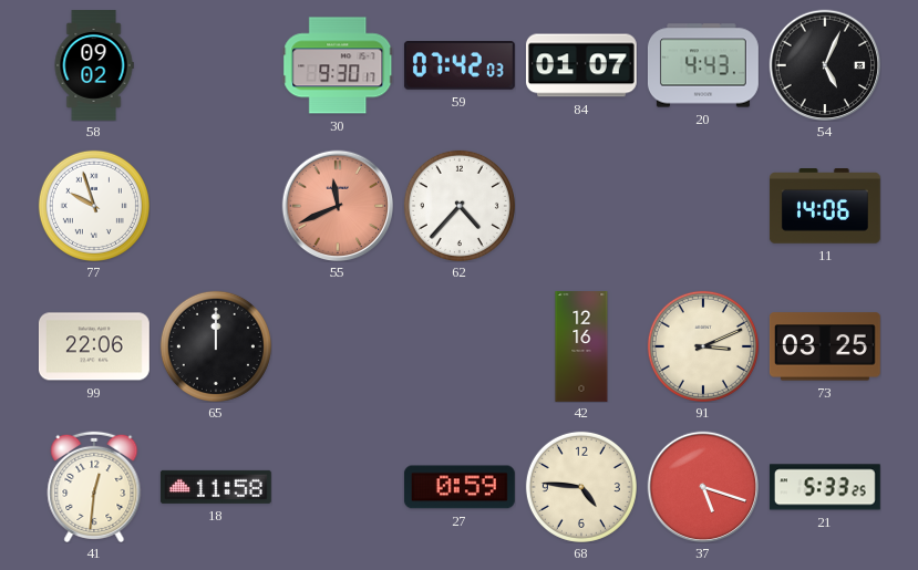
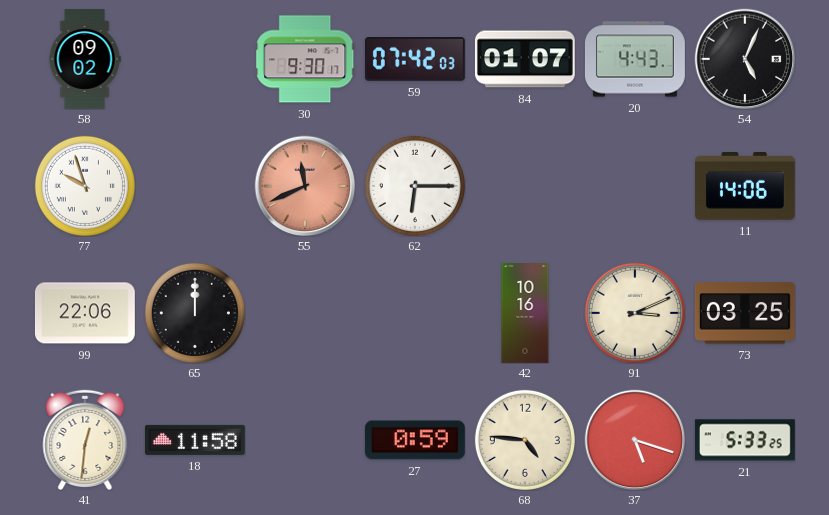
62: 4:37 -> 6:15 (415, 186)
42: 12:16 -> 10:16 (525, 314)
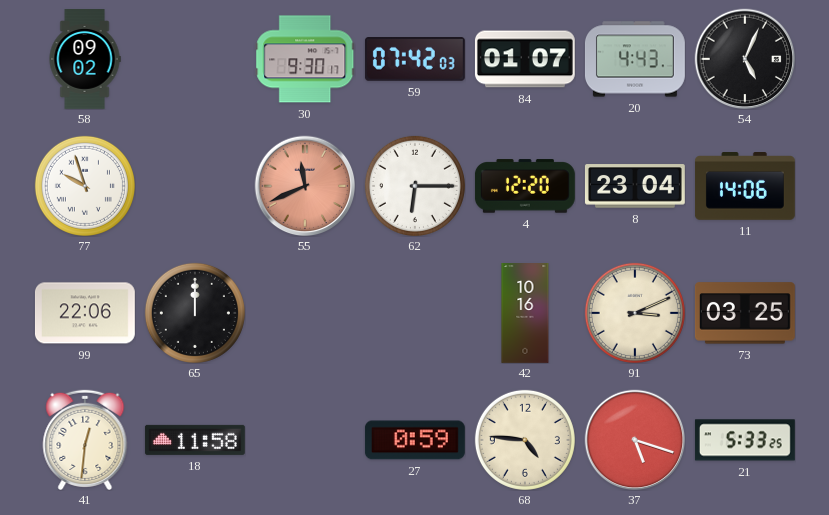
4: none -> 12:20 (525, 186)
8: none -> 23:04 (635, 186)
